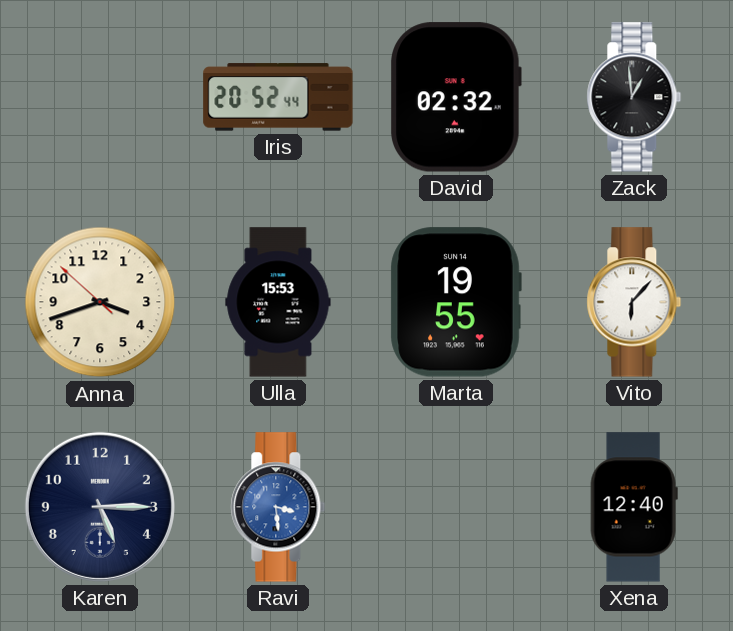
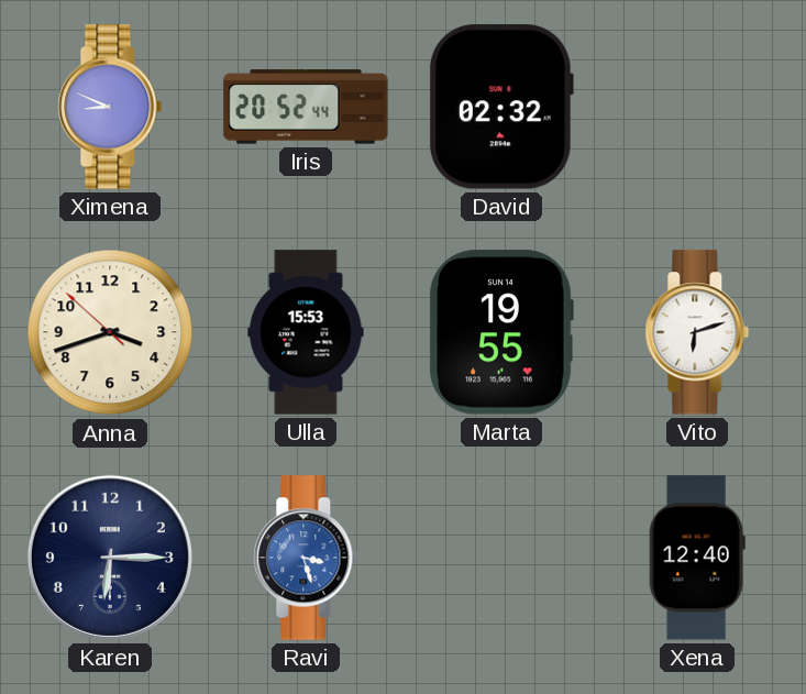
Ximena: none -> 8:49 (110, 107)
Zack: 12:59 -> none (634, 97)
Vito: 6:07 -> 6:12 (697, 332)
Karen: 5:15 -> 6:15 (110, 558)
Ravi: 3:29 -> 3:27 (306, 558)
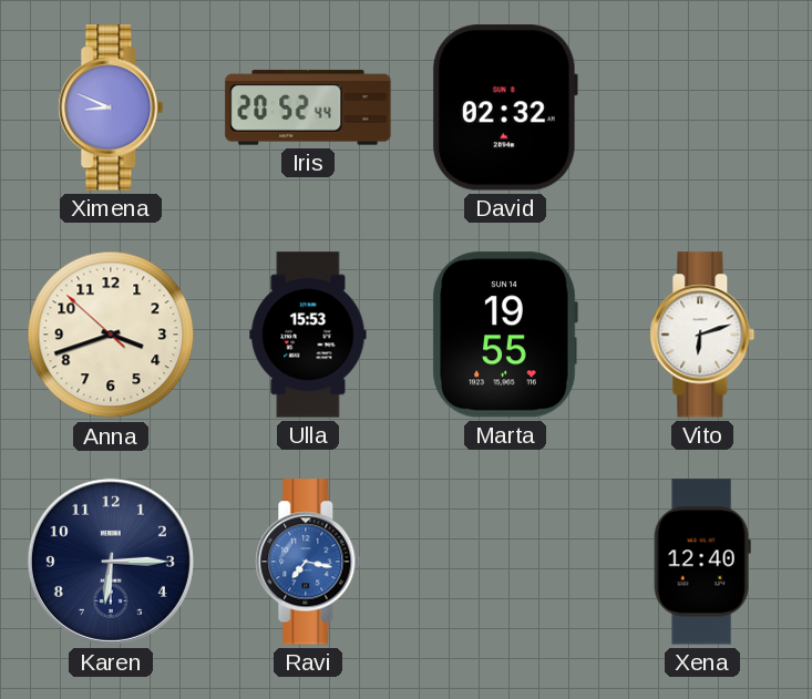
Ravi: 3:27 -> 7:17 (308, 562)
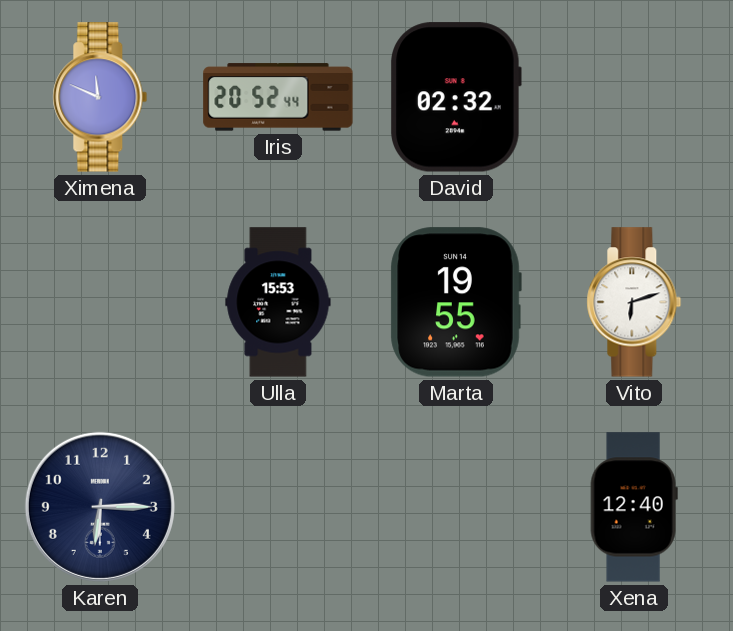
Ximena: 8:49 -> 11:49 (100, 97)
Anna: 3:41 -> none (111, 335)
Ravi: 7:17 -> none (308, 562)
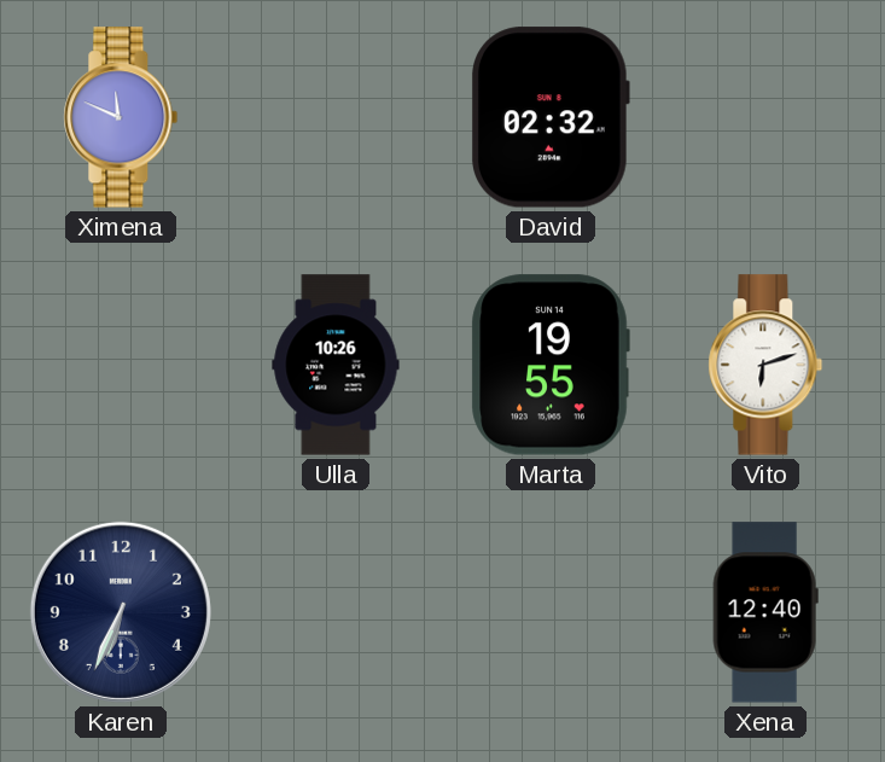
Iris: 20:52 -> none (278, 97)
Ulla: 15:53 -> 10:26 (336, 365)
Karen: 6:15 -> 6:34 (121, 612)
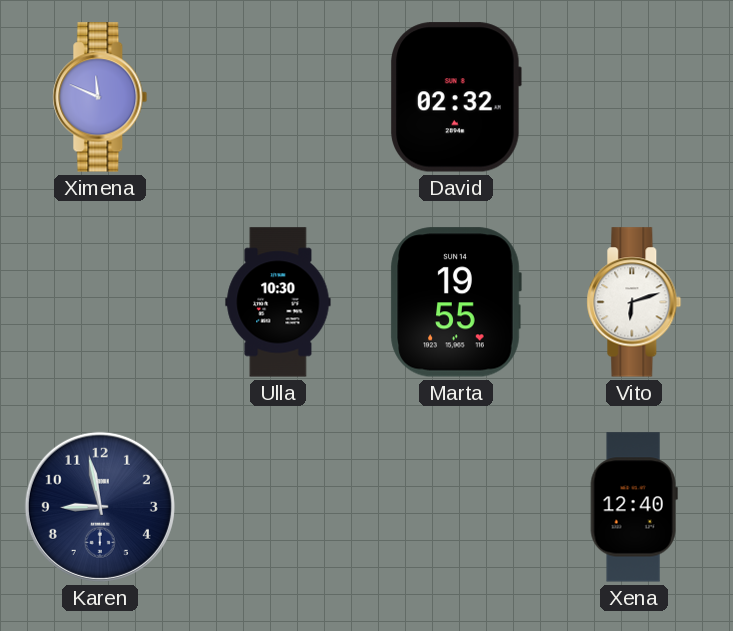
Ulla: 10:26 -> 10:30 (278, 302)
Karen: 6:34 -> 8:58 (100, 507)
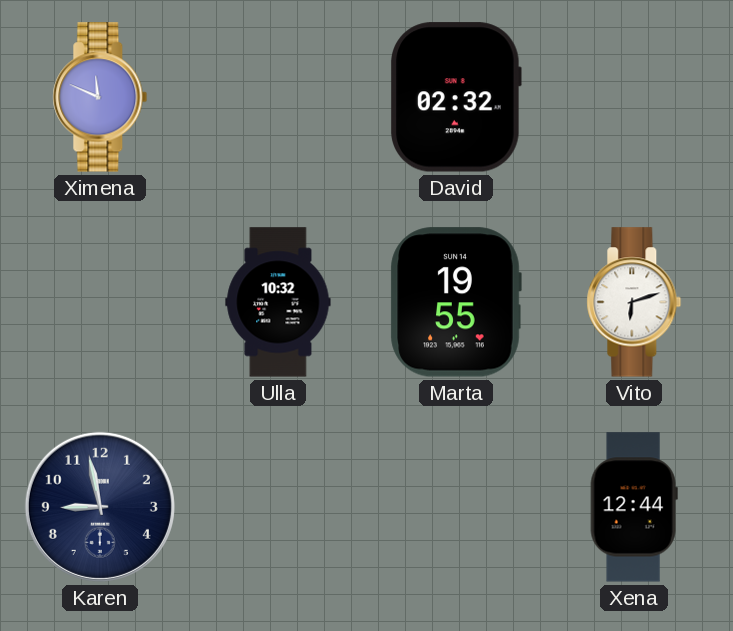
Ulla: 10:30 -> 10:32 (278, 302)
Xena: 12:40 -> 12:44 (634, 507)
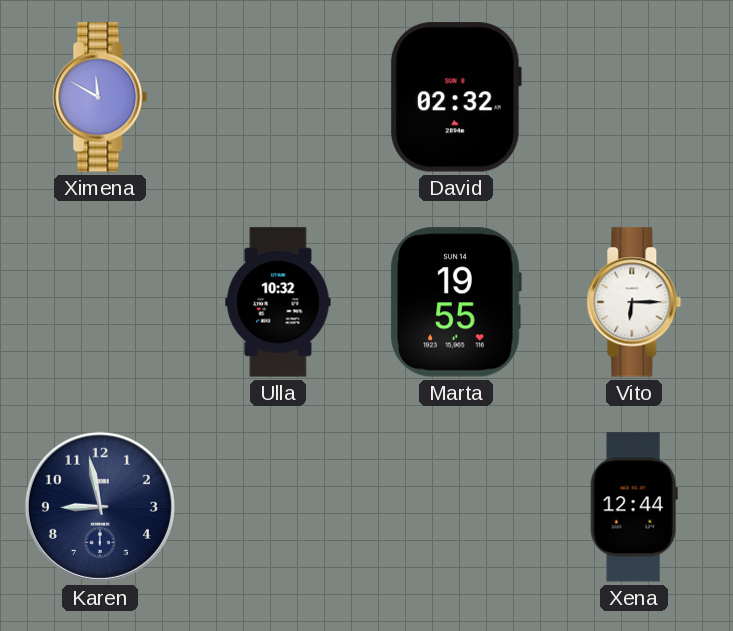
Ximena: 11:49 -> 11:50 (100, 97)
Vito: 6:12 -> 6:15 (634, 302)
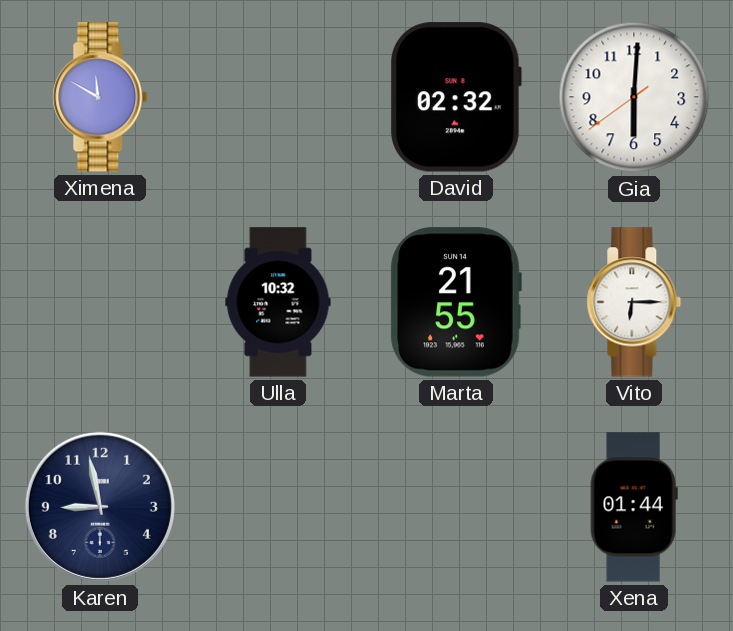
Gia: none -> 6:00 (634, 97)
Marta: 19:55 -> 21:55 (456, 302)
Xena: 12:44 -> 01:44 (634, 507)
